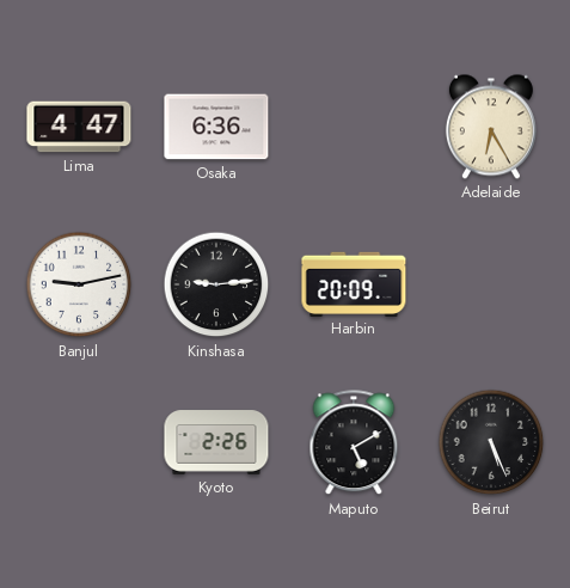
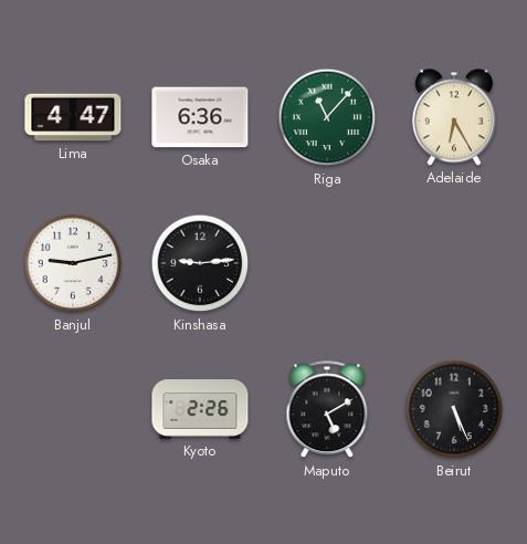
Riga: none -> 11:07 (327, 117)
Harbin: 20:09 -> none (354, 283)
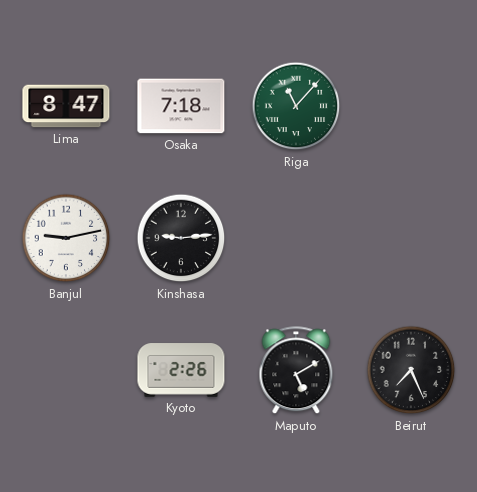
Lima: 4:47 -> 8:47 (66, 106)
Osaka: 6:36 -> 7:18 (181, 106)
Adelaide: 6:25 -> none (454, 117)
Beirut: 5:26 -> 7:26 (411, 370)
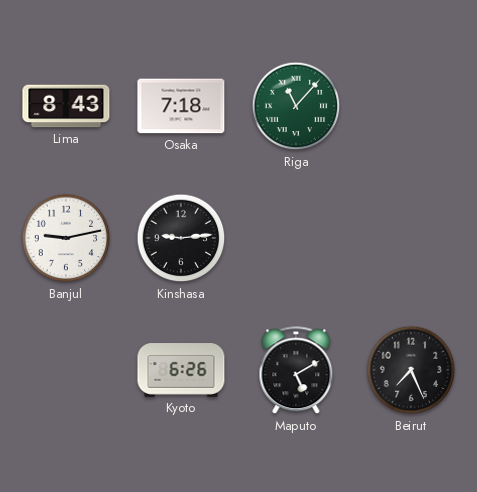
Lima: 8:47 -> 8:43 (66, 106)
Kyoto: 2:26 -> 6:26 (181, 370)
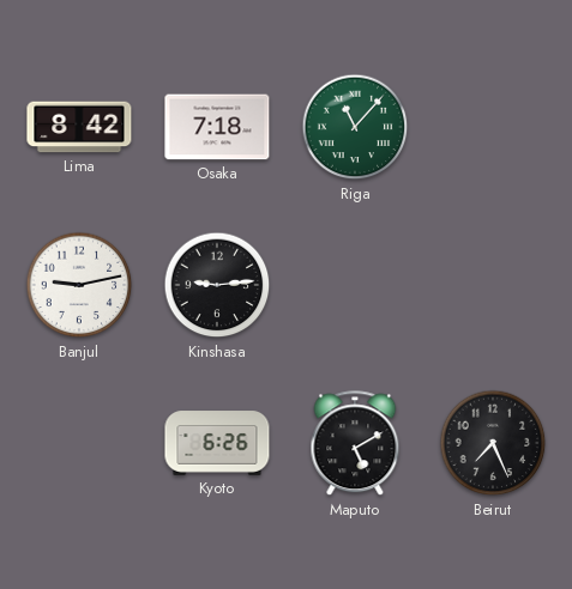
Lima: 8:43 -> 8:42 (79, 127)
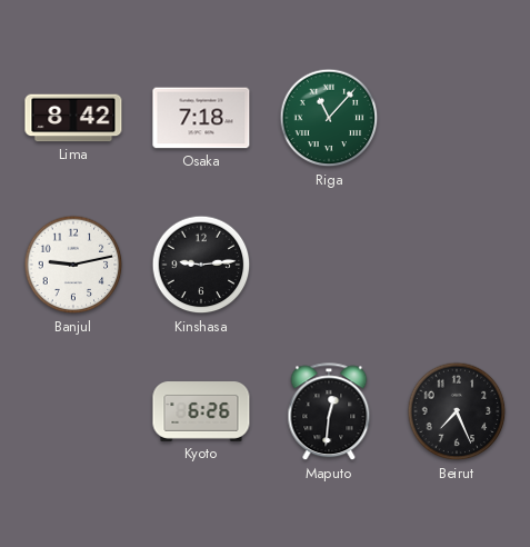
Maputo: 5:10 -> 12:31 (329, 412)
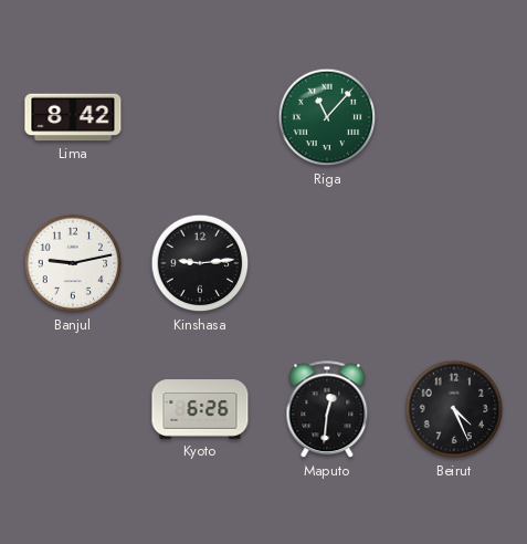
Osaka: 7:18 -> none (201, 118)
Beirut: 7:26 -> 4:26 (454, 409)
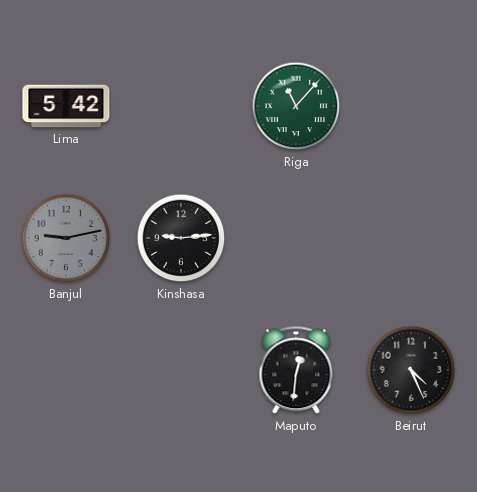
Lima: 8:42 -> 5:42 (66, 106)
Banjul dial: white -> grey (66, 238)
Kyoto: 6:26 -> none (200, 409)
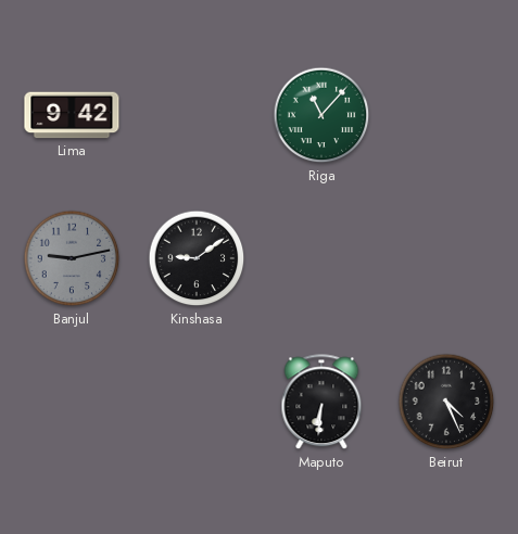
Lima: 5:42 -> 9:42 (72, 115)
Kinshasa: 9:14 -> 9:09 (197, 258)
Maputo: 12:31 -> 6:31 (321, 403)
